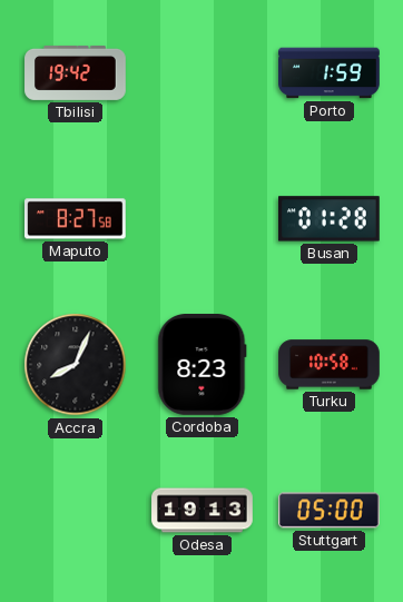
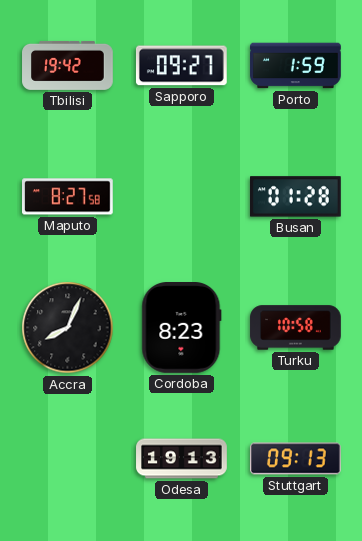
Sapporo: none -> 09:27 (181, 66)
Stuttgart: 05:00 -> 09:13 (296, 459)
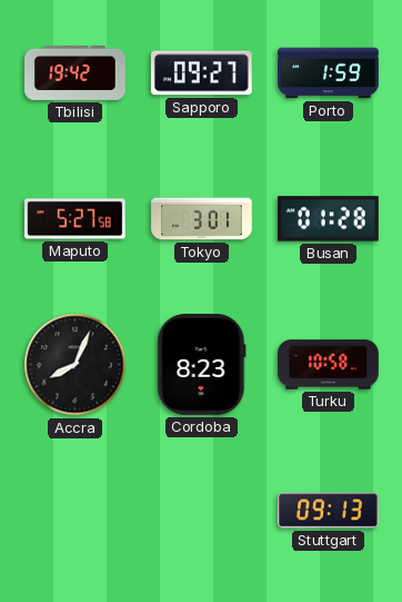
Maputo: 8:27 -> 5:27 (76, 219)
Tokyo: none -> 3:01 (202, 219)
Odesa: 19:13 -> none (182, 459)
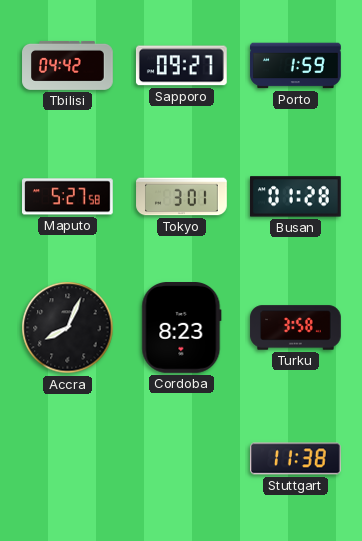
Tbilisi: 19:42 -> 04:42 (68, 65)
Turku: 10:58 -> 3:58 (296, 328)
Stuttgart: 09:13 -> 11:38 (296, 459)
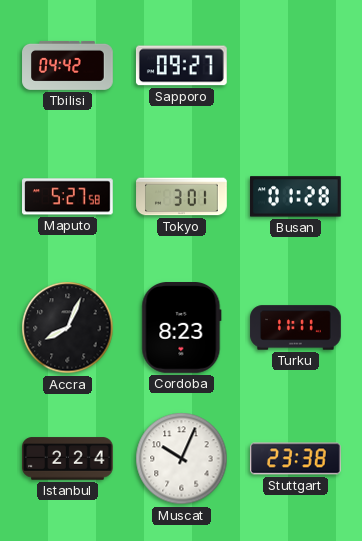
Porto: 1:59 -> none (296, 66)
Turku: 3:58 -> 11:11 (296, 328)
Istanbul: none -> 2:24 (68, 459)
Muscat: none -> 10:04 (182, 459)
Stuttgart: 11:38 -> 23:38 (296, 459)
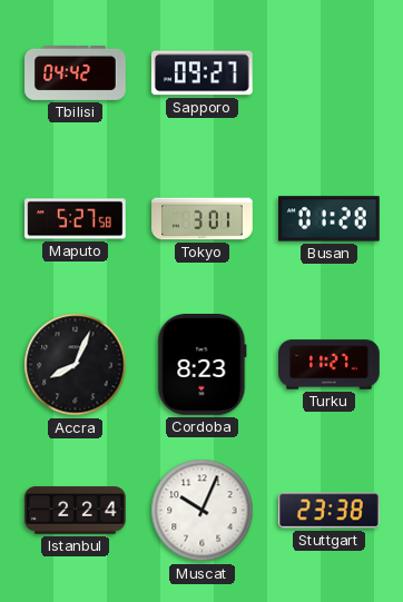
Turku: 11:11 -> 11:27 (330, 365)
